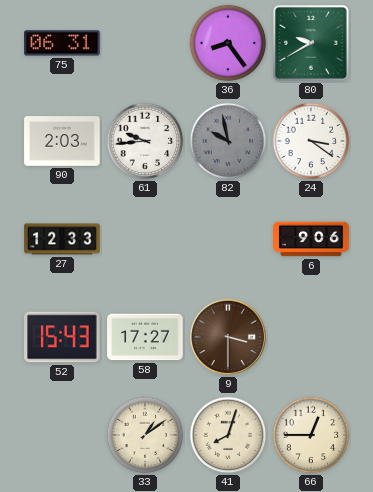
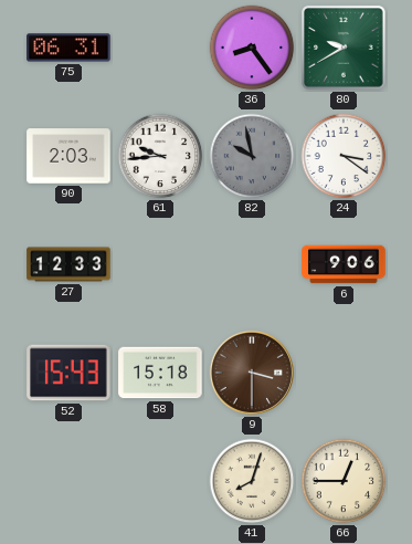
58: 17:27 -> 15:18 (160, 373)
33: 1:09 -> none (145, 435)
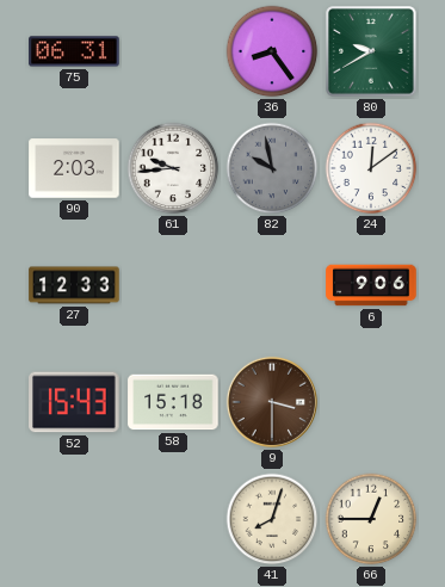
24: 3:21 -> 12:09 (371, 168)
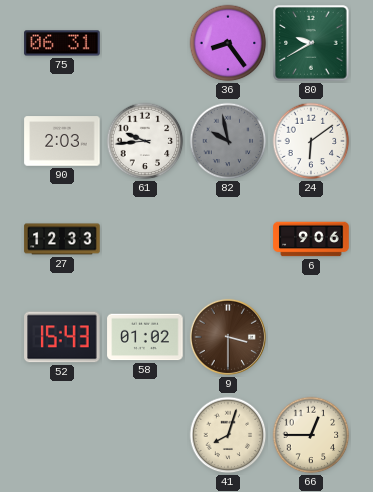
24: 12:09 -> 6:09 (311, 141)
58: 15:18 -> 01:02 (145, 337)
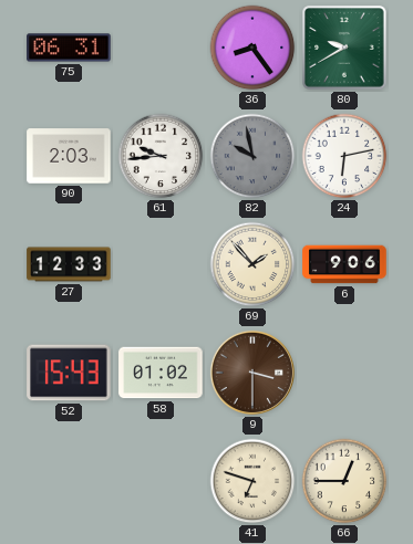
24: 6:09 -> 6:13 (344, 156)
69: none -> 1:53 (252, 264)
41: 8:03 -> 6:48 (252, 481)
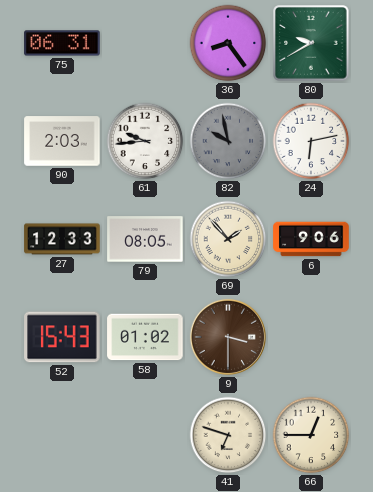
79: none -> 08:05 (145, 239)
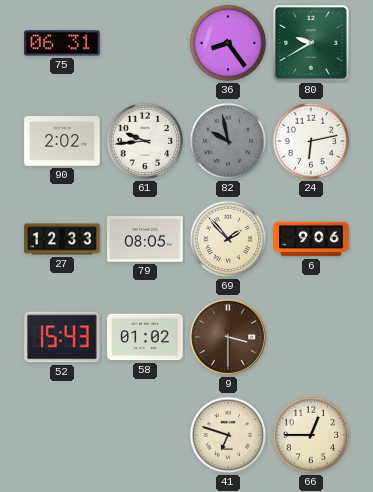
90: 2:03 -> 2:02 (62, 141)
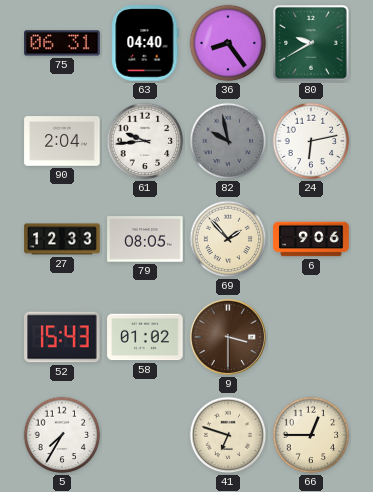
63: none -> 04:40 (145, 43)
90: 2:02 -> 2:04 (62, 141)
5: none -> 7:35 (62, 435)
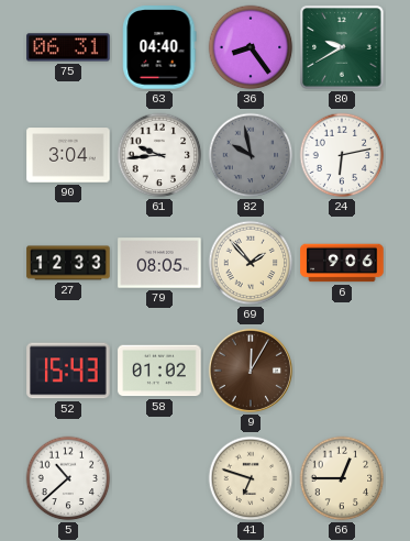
90: 2:04 -> 3:04 (68, 155)
9: 3:30 -> 12:05 (251, 371)
5: 7:35 -> 10:38 (68, 478)
